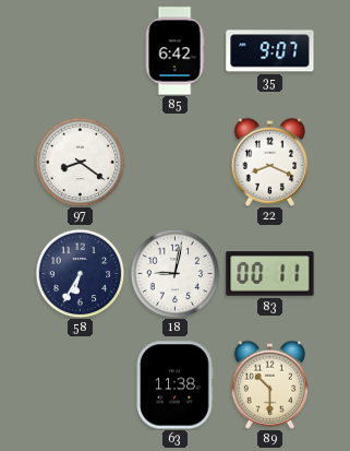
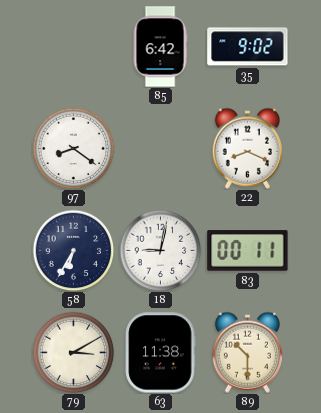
35: 9:07 -> 9:02 (248, 47)
79: none -> 3:10 (73, 352)
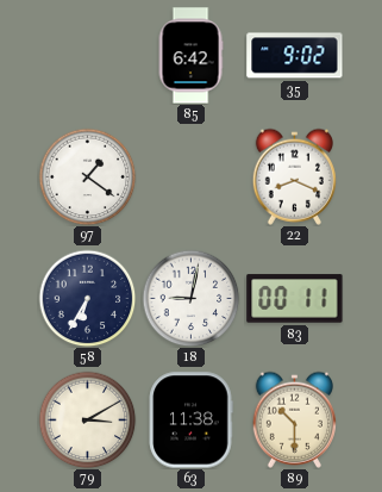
97: 8:21 -> 1:21 (87, 176)
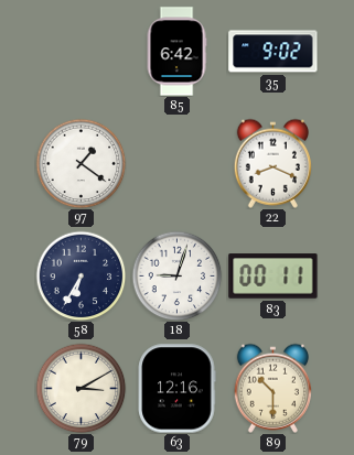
18: 9:02 -> 9:03 (176, 275)
63: 11:38 -> 12:16 (176, 389)
